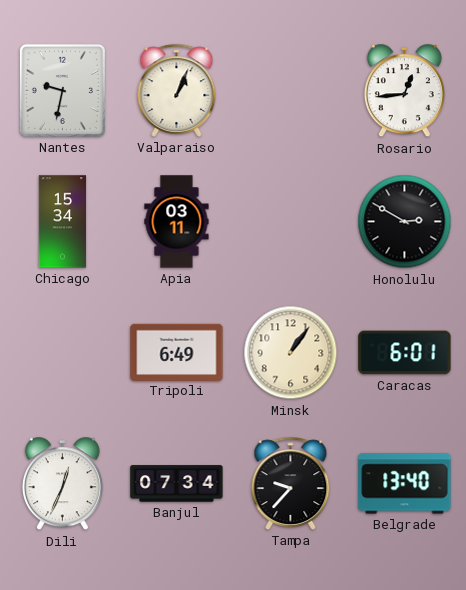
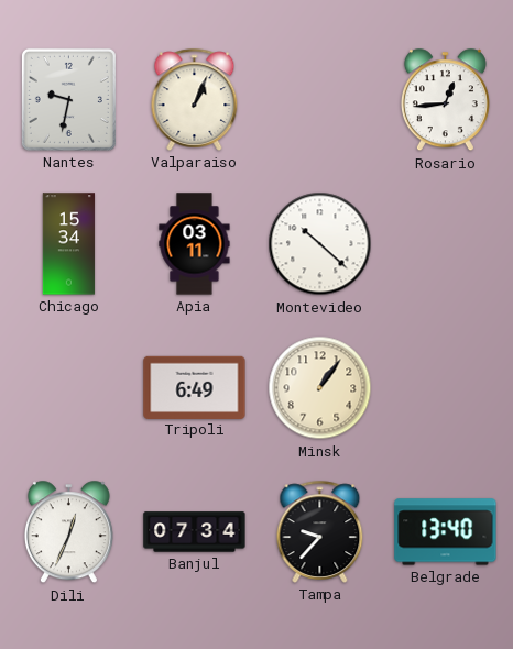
Montevideo: none -> 10:22 (320, 244)
Honolulu: 2:50 -> none (405, 222)
Caracas: 6:01 -> none (405, 353)
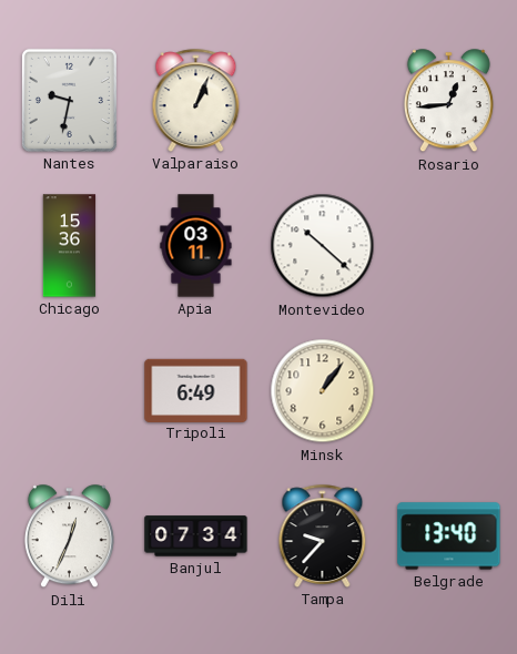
Chicago: 15:34 -> 15:36 (70, 246)
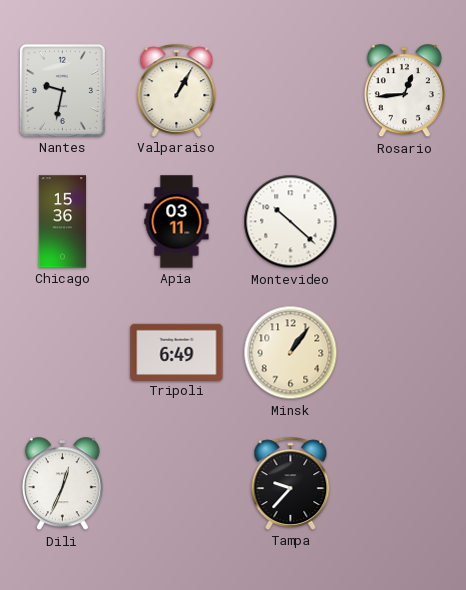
Valparaiso: 1:04 -> 1:05 (177, 90)
Banjul: 07:34 -> none (196, 537)
Belgrade: 13:40 -> none (449, 537)
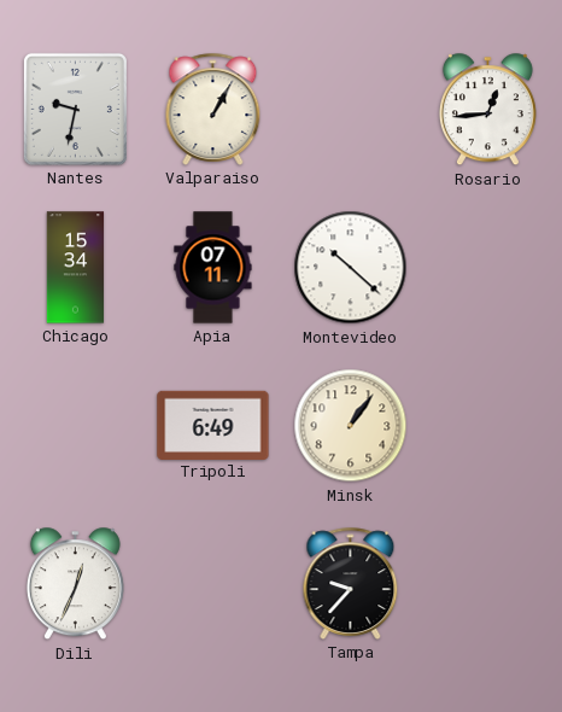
Chicago: 15:36 -> 15:34 (76, 268)
Apia: 03:11 -> 07:11 (213, 268)
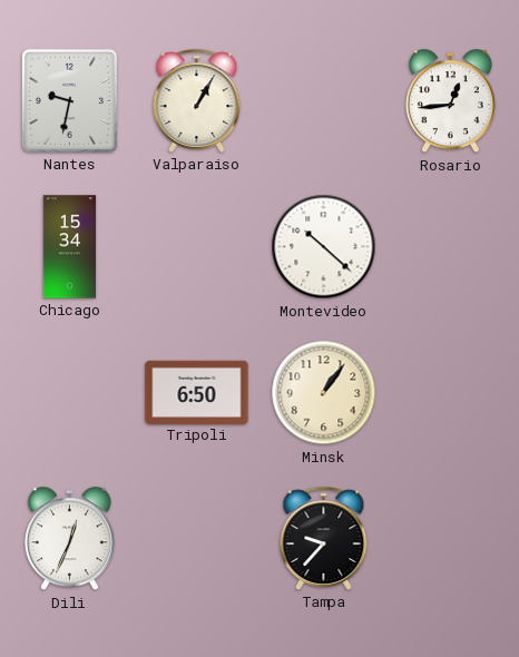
Apia: 07:11 -> none (213, 268)
Tripoli: 6:49 -> 6:50 (197, 392)
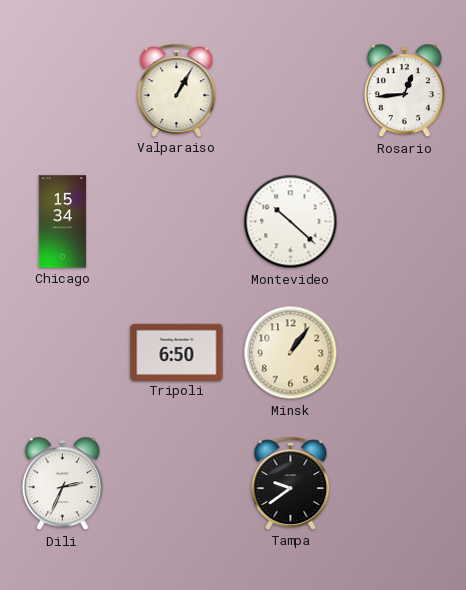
Nantes: 9:32 -> none (69, 100)
Dili: 12:34 -> 2:34 (62, 484)
Tampa: 9:37 -> 9:39 (291, 483)
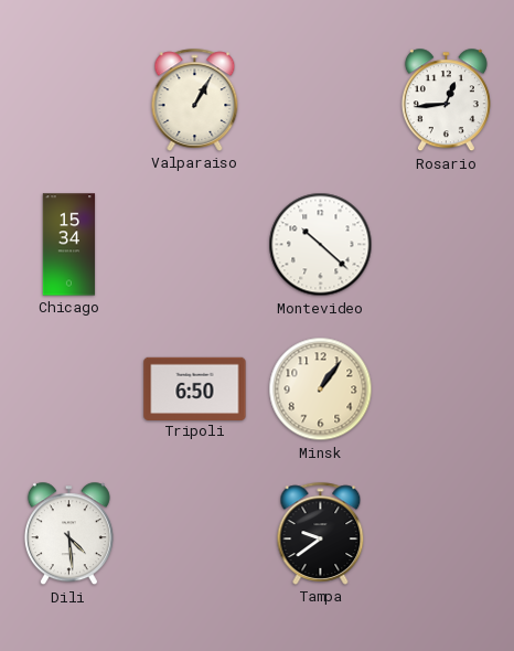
Dili: 2:34 -> 4:29 (68, 534)
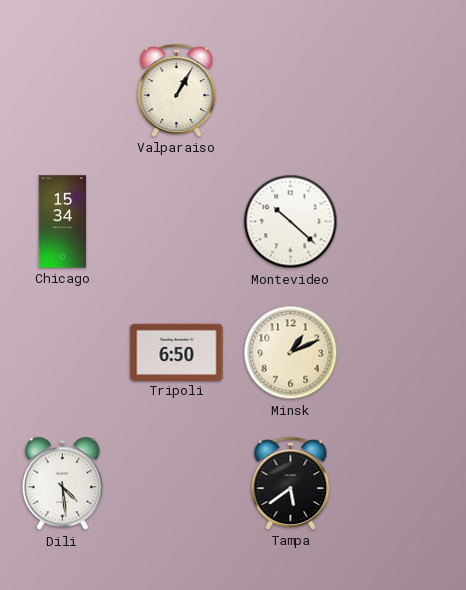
Rosario: 12:44 -> none (446, 100)
Minsk: 1:06 -> 1:11 (291, 353)
Tampa: 9:39 -> 5:39 (291, 483)
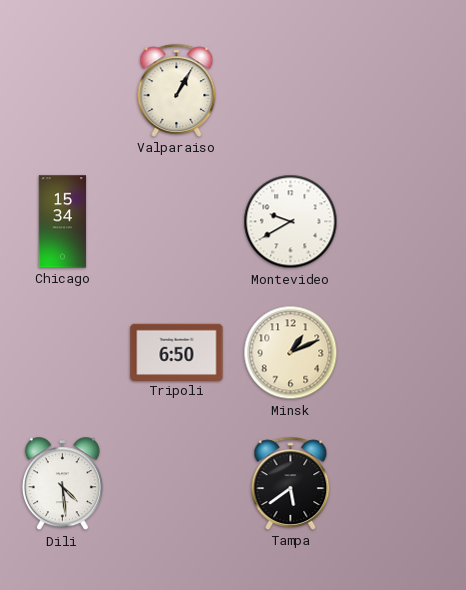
Montevideo: 10:22 -> 9:40 (291, 222)
